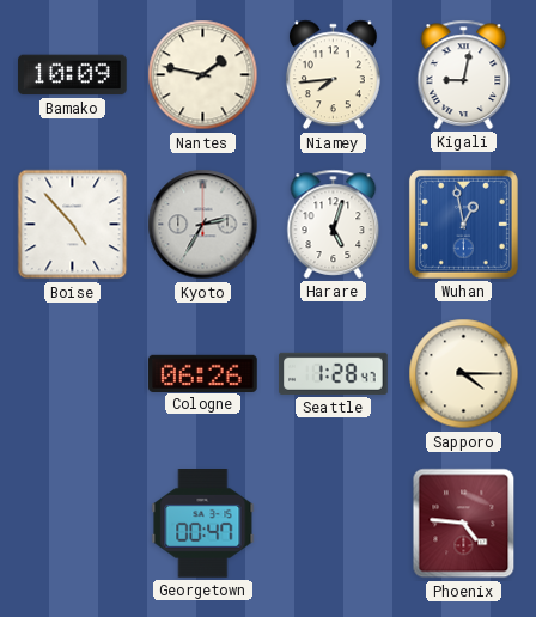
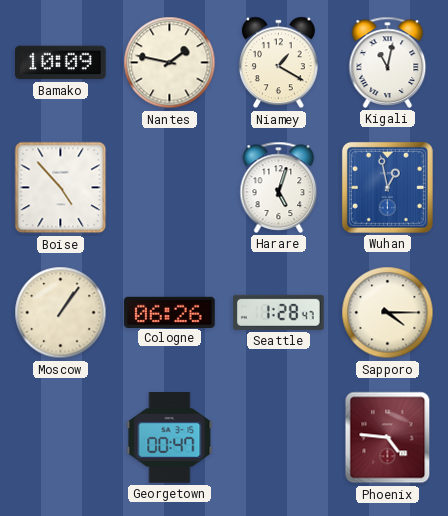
Niamey: 7:44 -> 1:20 (278, 63)
Kigali: 9:02 -> 11:02 (388, 62)
Kyoto: 2:35 -> none (203, 225)
Moscow: none -> 1:06 (61, 313)
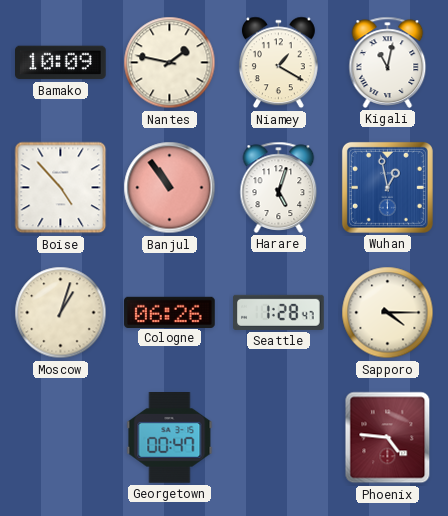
Banjul: none -> 10:54 (170, 188)
Moscow: 1:06 -> 1:03 (61, 313)
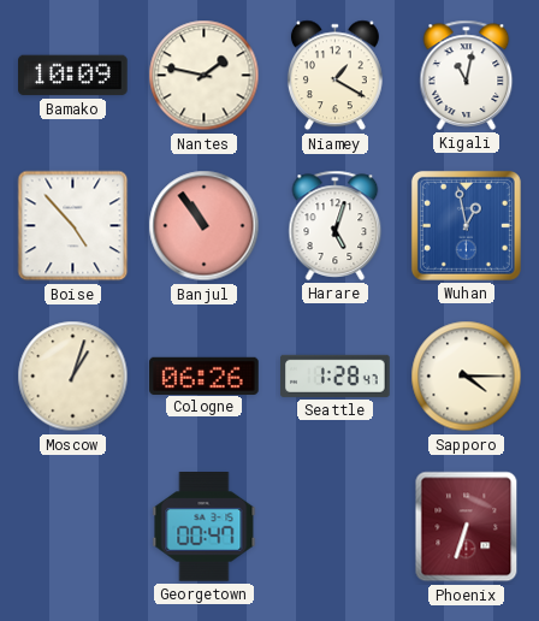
Phoenix: 4:46 -> 6:33 (467, 527)
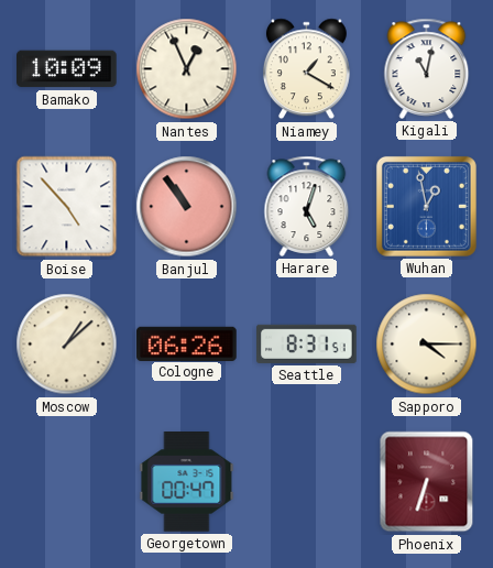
Nantes: 1:47 -> 12:56 (187, 69)
Moscow: 1:03 -> 1:08 (67, 345)
Seattle: 1:28 -> 8:31 (307, 343)
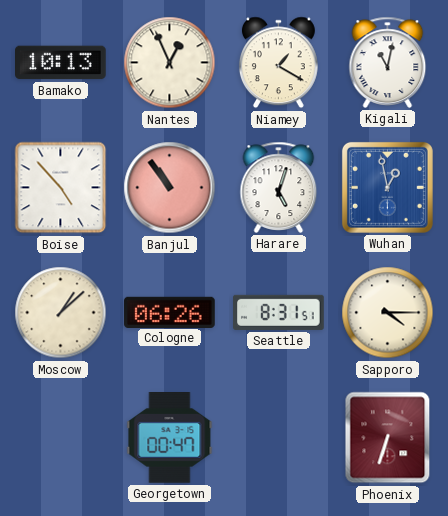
Bamako: 10:09 -> 10:13 (61, 63)
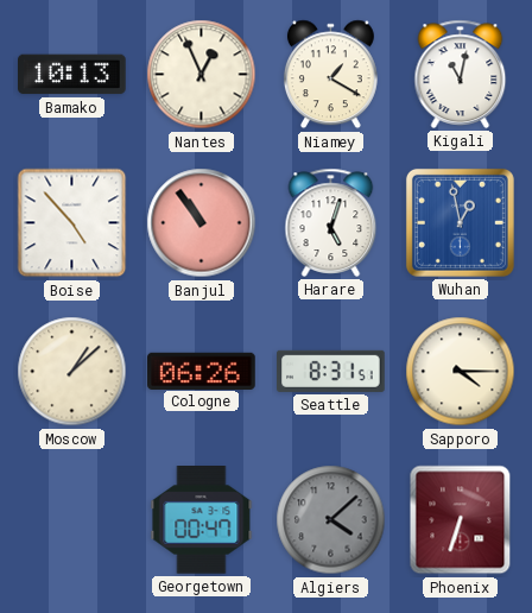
Algiers: none -> 4:08 (331, 520)
